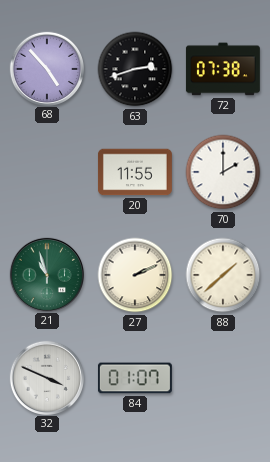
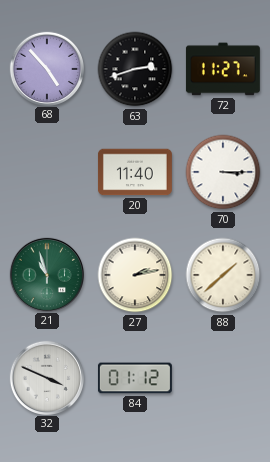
72: 07:38 -> 11:27 (223, 69)
20: 11:55 -> 11:40 (135, 172)
70: 2:00 -> 3:15 (223, 172)
27: 2:11 -> 2:13 (135, 275)
84: 01:07 -> 01:12 (135, 378)
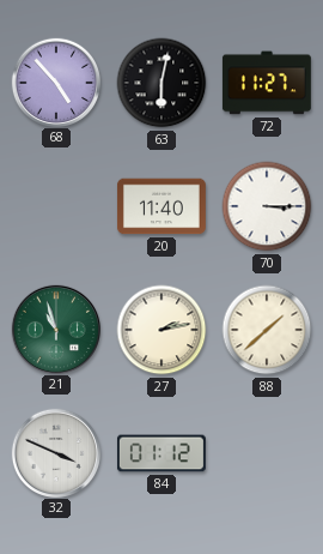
63: 2:42 -> 6:02 (161, 83)
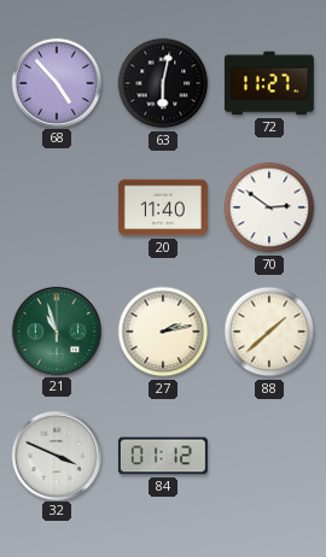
70: 3:15 -> 2:51 (269, 207)
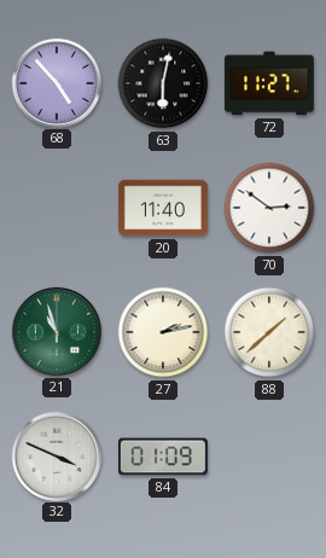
84: 01:12 -> 01:09 (163, 457)
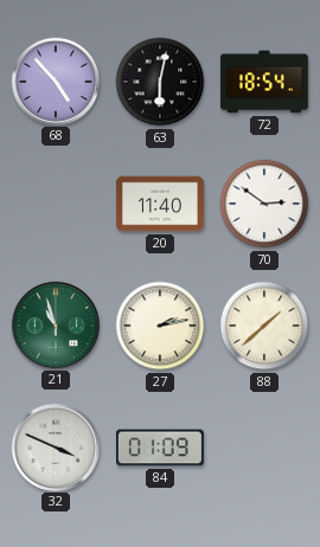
72: 11:27 -> 18:54 (264, 82)
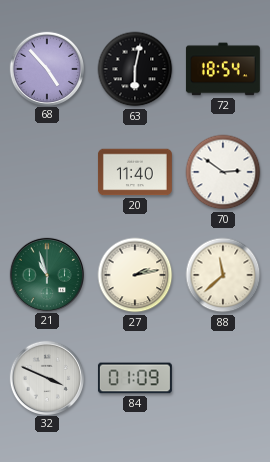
88: 1:38 -> 11:38 (223, 275)
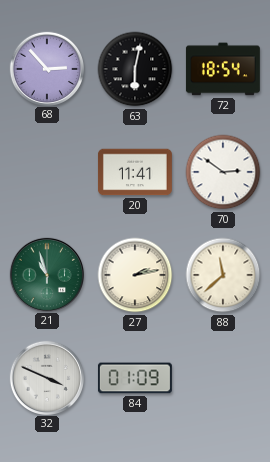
68: 4:53 -> 2:53 (46, 68)
20: 11:40 -> 11:41 (135, 172)
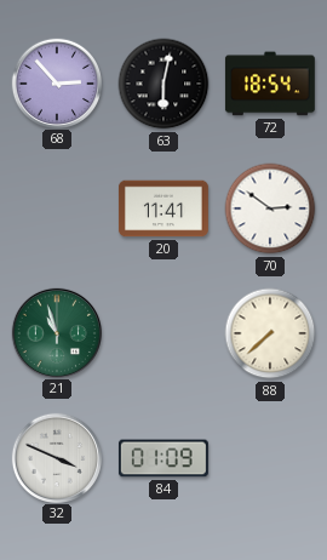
27: 2:13 -> none (135, 275)
88: 11:38 -> 7:38 (270, 333)
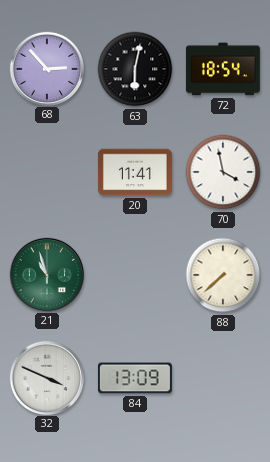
70: 2:51 -> 3:58 (223, 172)
84: 01:09 -> 13:09 (135, 378)
